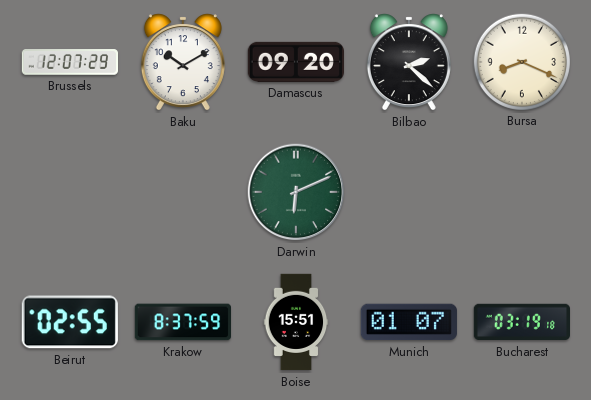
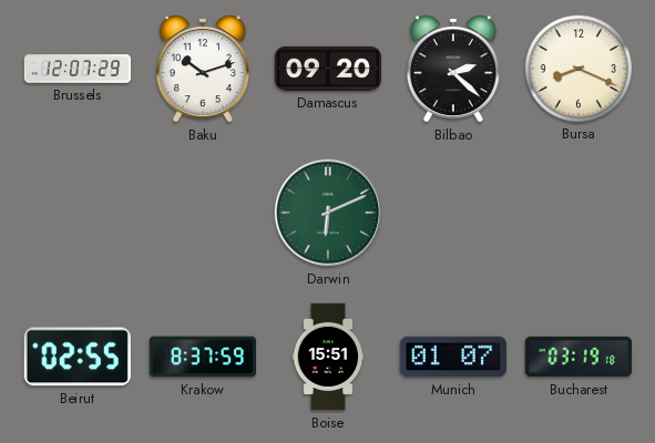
Baku: 10:10 -> 10:12 (203, 69)
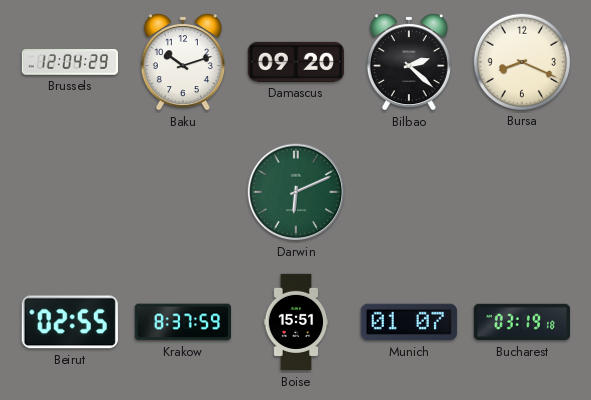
Brussels: 12:07 -> 12:04 (69, 62)
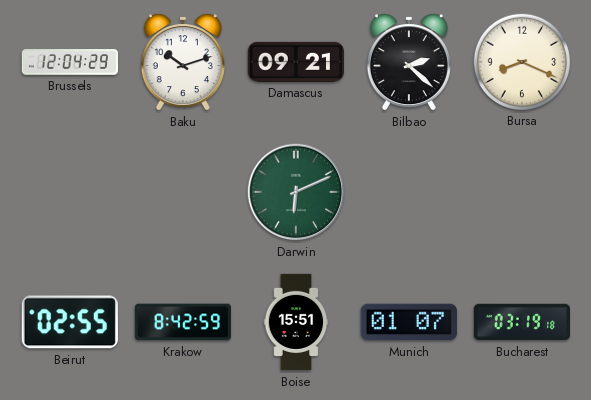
Damascus: 09:20 -> 09:21 (295, 62)
Krakow: 8:37 -> 8:42 (182, 322)
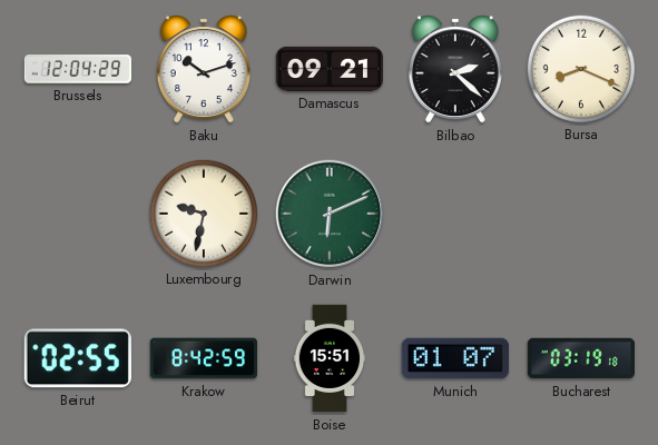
Luxembourg: none -> 9:32 (203, 212)
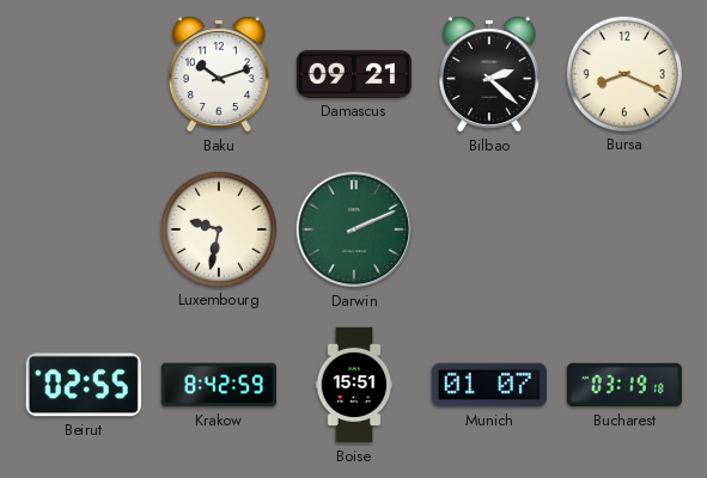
Brussels: 12:04 -> none (77, 69)
Darwin: 6:11 -> 2:11 (354, 229)
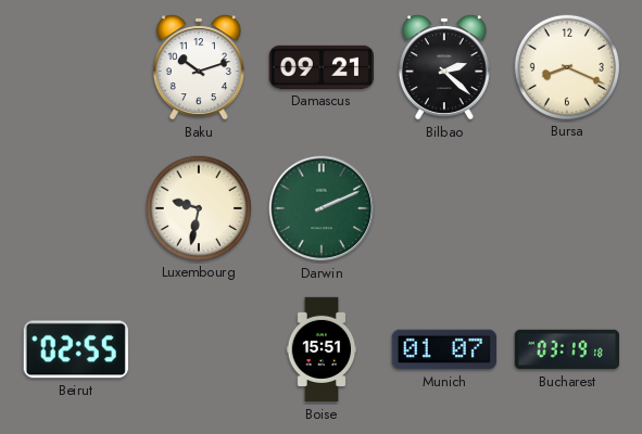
Krakow: 8:42 -> none (218, 385)
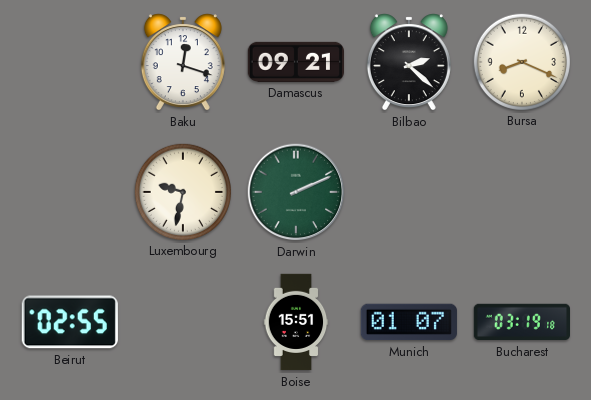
Baku: 10:12 -> 12:18 (183, 62)
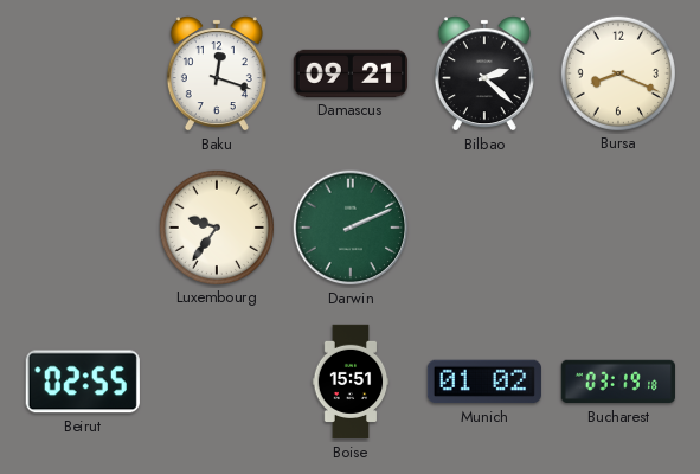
Luxembourg: 9:32 -> 9:36 (216, 226)
Munich: 01:07 -> 01:02 (484, 382)
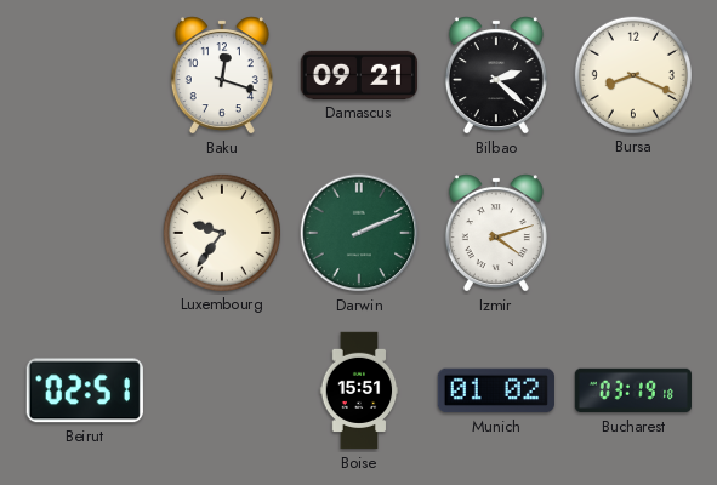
Izmir: none -> 4:12 (496, 233)
Beirut: 02:55 -> 02:51 (85, 390)
